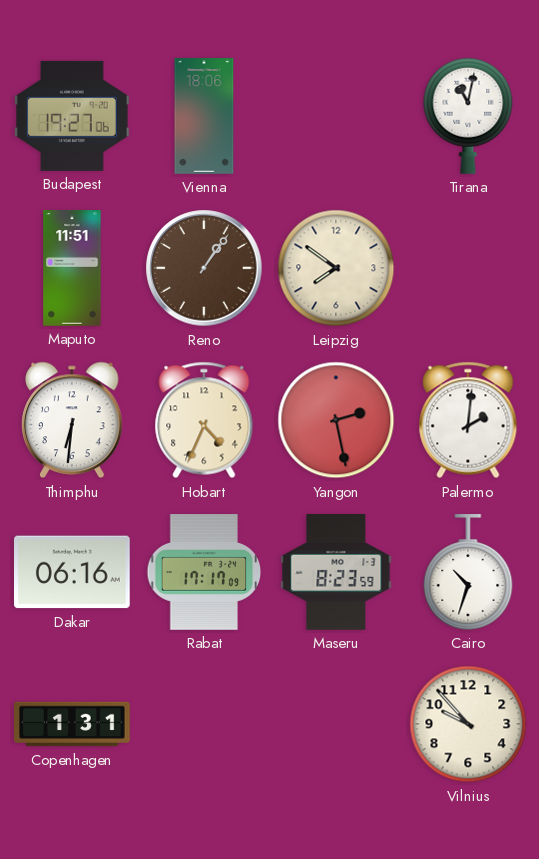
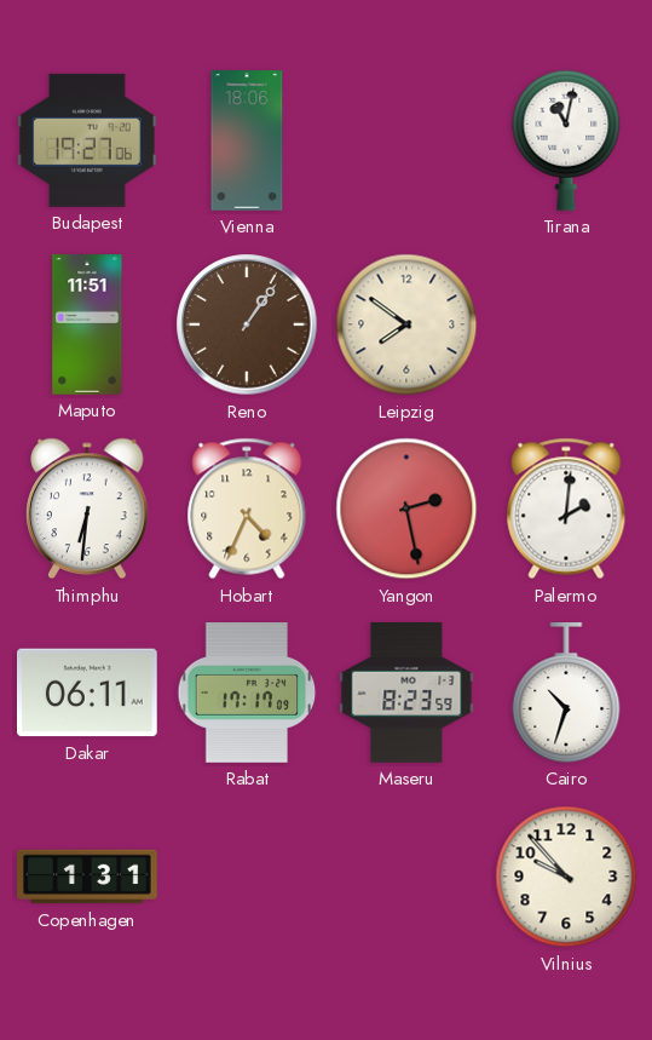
Dakar: 06:16 -> 06:11 (88, 693)
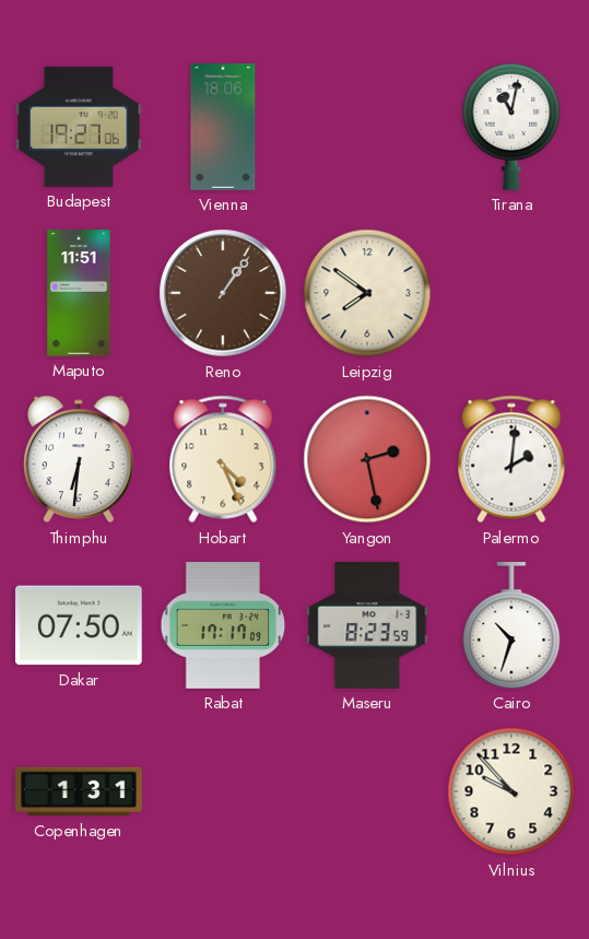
Hobart: 4:34 -> 4:26 (223, 459)
Dakar: 06:11 -> 07:50 (80, 625)
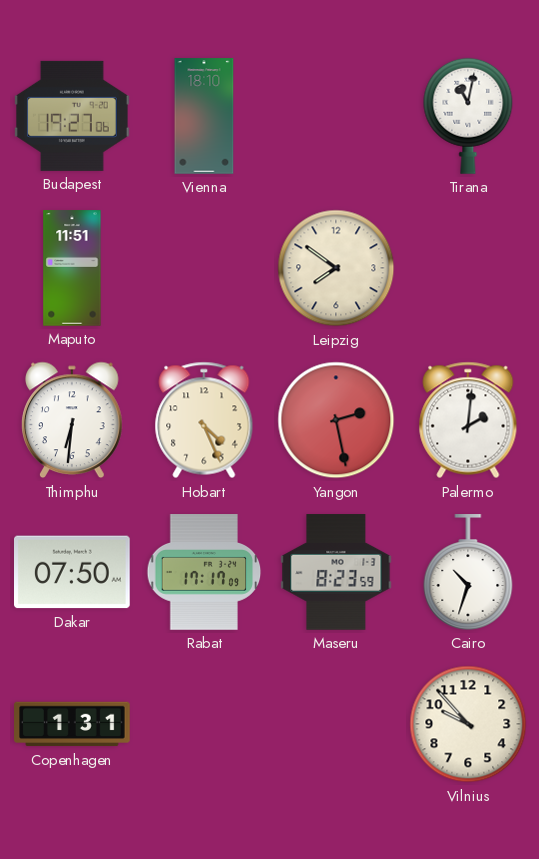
Vienna: 18:06 -> 18:10 (204, 116)
Reno: 1:06 -> none (223, 293)
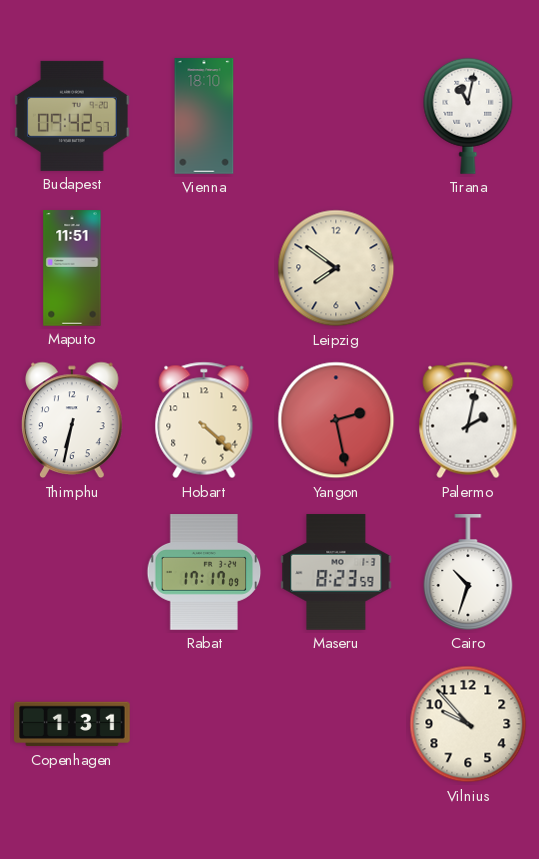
Budapest: 19:27 -> 09:42 (73, 116)
Thimphu: 6:31 -> 6:32 (72, 420)
Hobart: 4:26 -> 4:22 (204, 420)
Palermo: 2:01 -> 2:02 (468, 420)
Dakar: 07:50 -> none (73, 572)
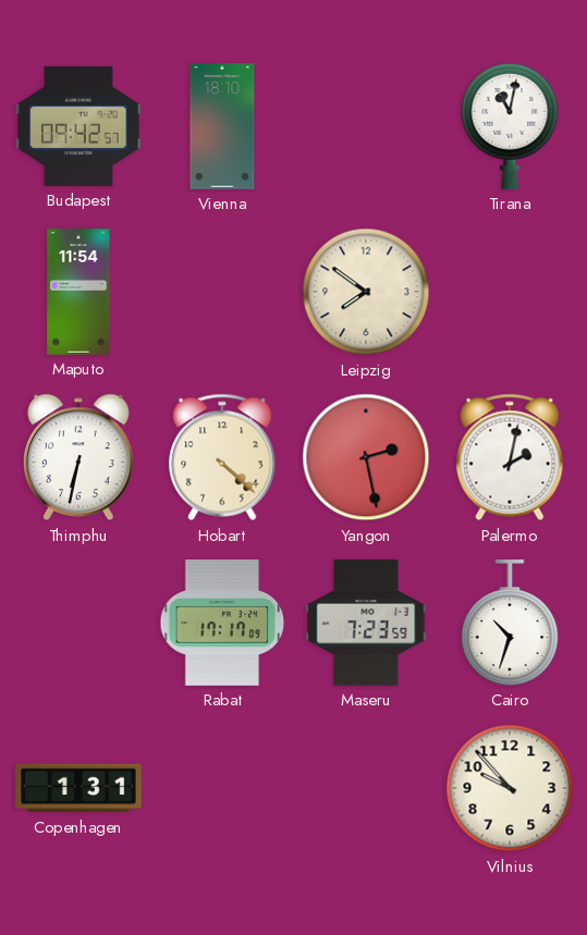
Maputo: 11:51 -> 11:54 (78, 292)
Maseru: 8:23 -> 7:23 (366, 623)
